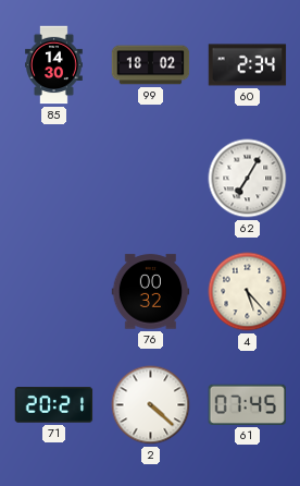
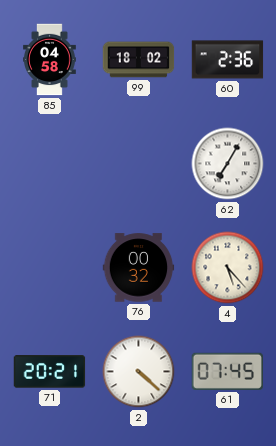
85: 14:30 -> 04:58 (50, 60)
60: 2:34 -> 2:36 (228, 60)
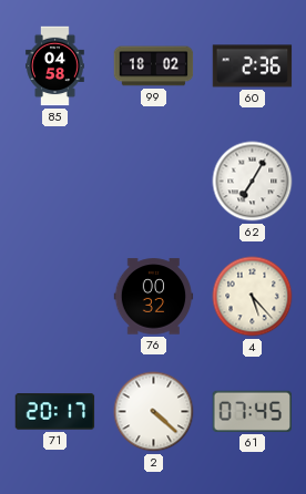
71: 20:21 -> 20:17 (55, 412)
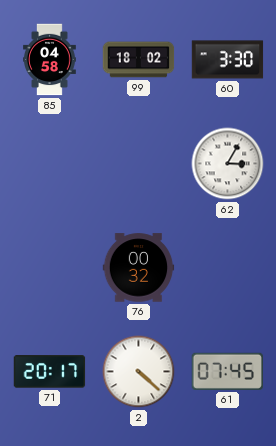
60: 2:36 -> 3:30 (228, 60)
62: 7:05 -> 3:05 (228, 164)
4: 5:23 -> none (253, 297)
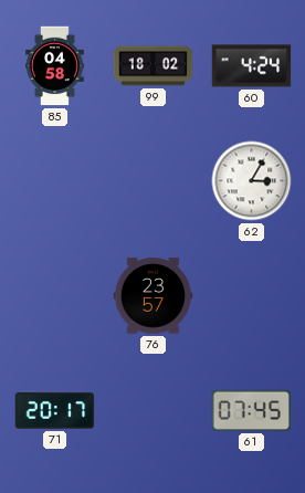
60: 3:30 -> 4:24 (252, 66)
76: 00:32 -> 23:57 (154, 296)
2: 4:22 -> none (139, 372)
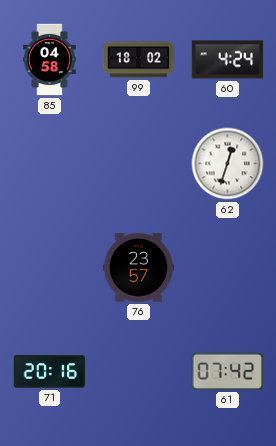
62: 3:05 -> 12:33 (228, 164)
71: 20:17 -> 20:16 (50, 372)
61: 07:45 -> 07:42 (227, 371)
